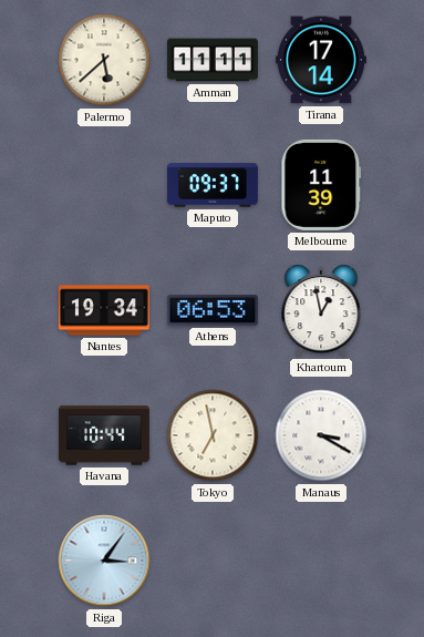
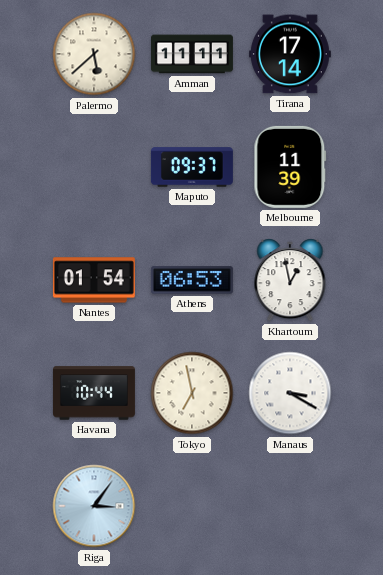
Nantes: 19:34 -> 01:54 (94, 280)
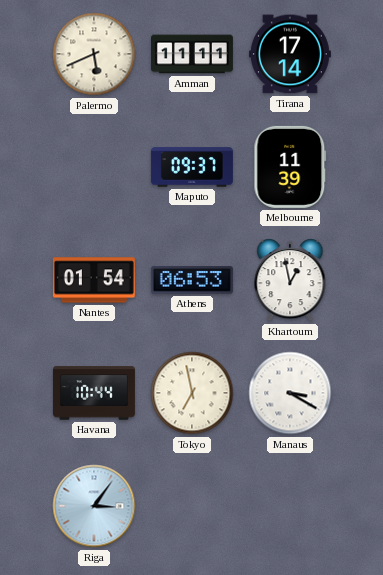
Palermo: 5:38 -> 5:41 (94, 54)
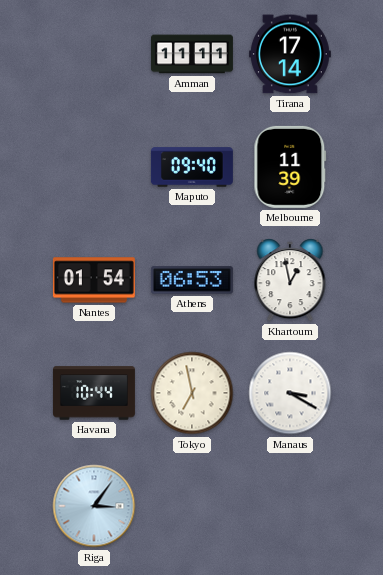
Palermo: 5:41 -> none (94, 54)
Maputo: 09:37 -> 09:40 (192, 167)
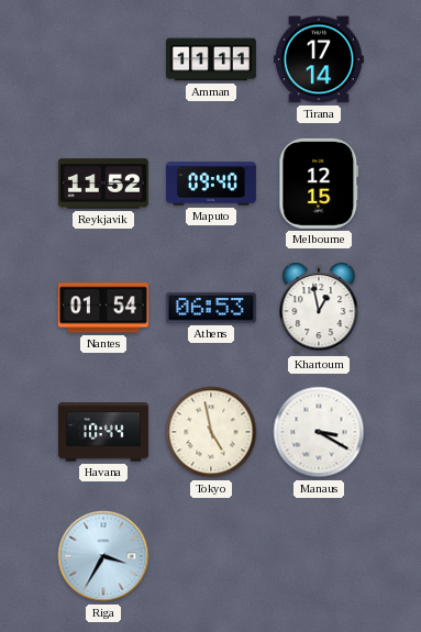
Reykjavik: none -> 11:52 (103, 184)
Melbourne: 11:39 -> 12:15 (319, 184)
Tokyo: 6:58 -> 4:58 (211, 432)
Riga: 3:06 -> 3:35 (103, 556)
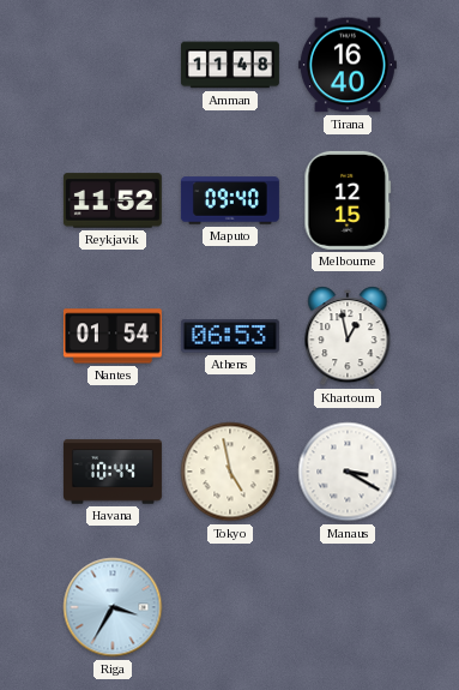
Amman: 11:11 -> 11:48 (230, 65)
Tirana: 17:14 -> 16:40 (348, 65)
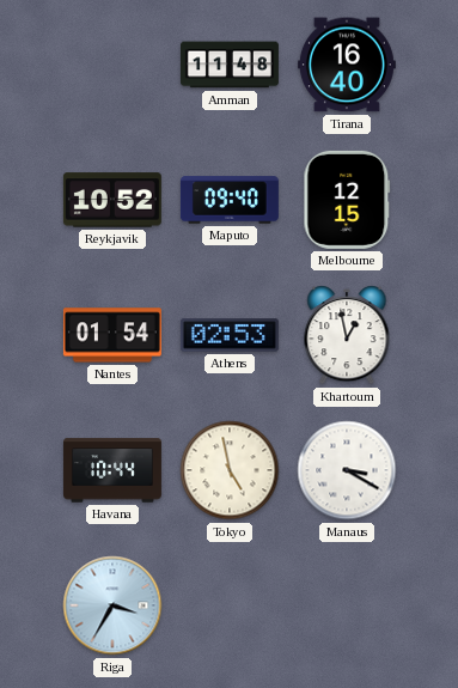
Reykjavik: 11:52 -> 10:52 (112, 200)
Athens: 06:53 -> 02:53 (230, 335)
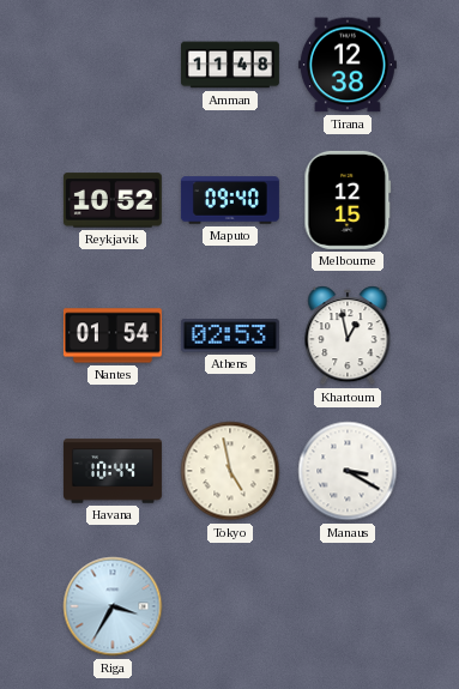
Tirana: 16:40 -> 12:38 (348, 65)
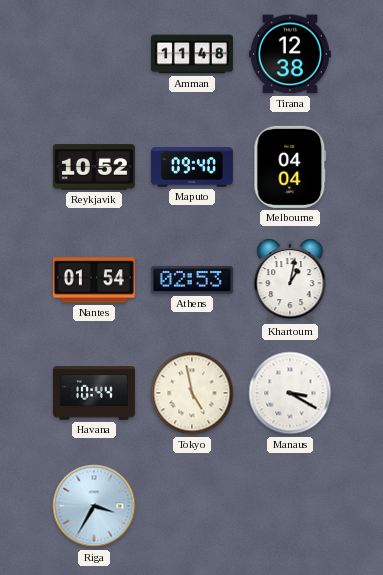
Melbourne: 12:15 -> 04:04 (290, 167)
Khartoum: 12:58 -> 1:02 (290, 280)
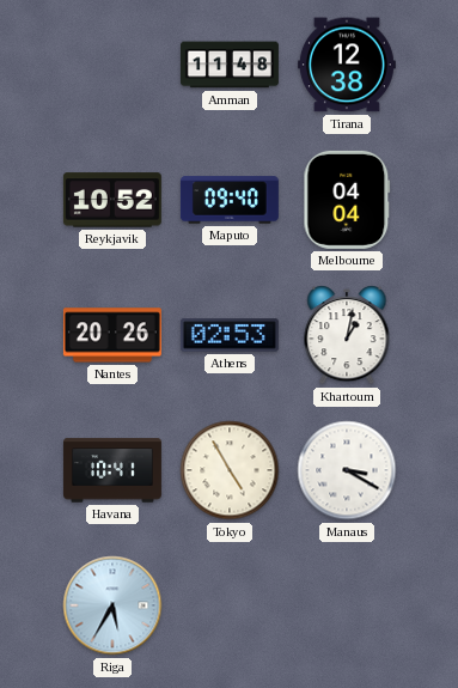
Nantes: 01:54 -> 20:26 (112, 335)
Havana: 10:44 -> 10:41 (112, 470)
Tokyo: 4:58 -> 4:55 (230, 470)
Riga: 3:35 -> 5:35 (112, 605)
